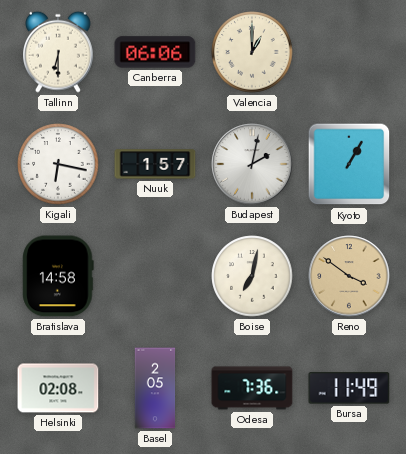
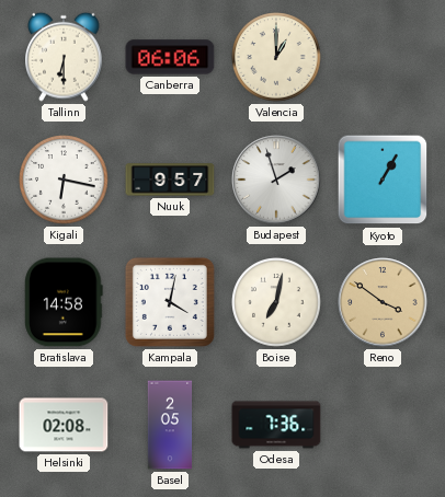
Nuuk: 1:57 -> 9:57 (170, 180)
Budapest: 2:02 -> 1:57 (276, 180)
Kampala: none -> 4:02 (170, 302)
Bursa: 11:49 -> none (349, 388)
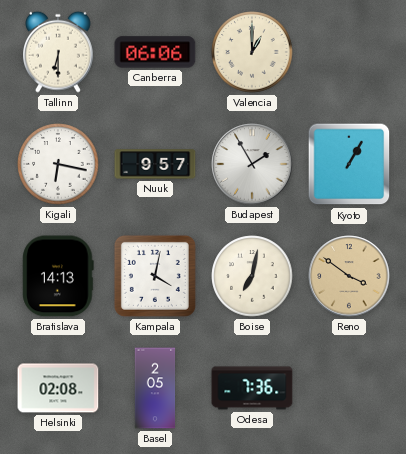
Budapest: 1:57 -> 1:55 (252, 164)
Bratislava: 14:58 -> 14:13 (58, 276)
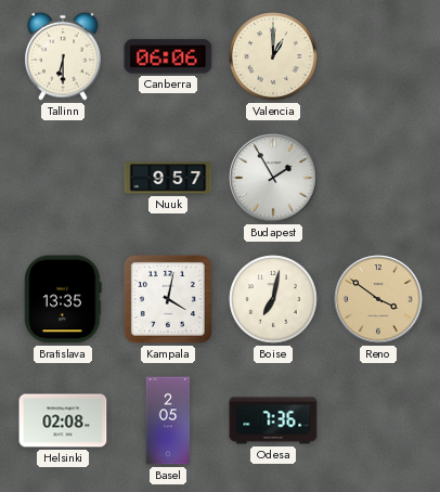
Kigali: 6:17 -> none (58, 164)
Kyoto: 1:05 -> none (349, 164)
Bratislava: 14:13 -> 13:35 (63, 299)
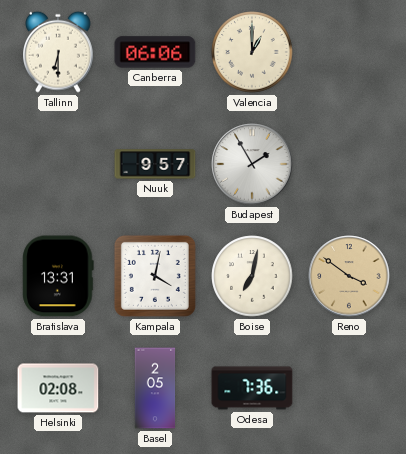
Bratislava: 13:35 -> 13:31 (58, 276)
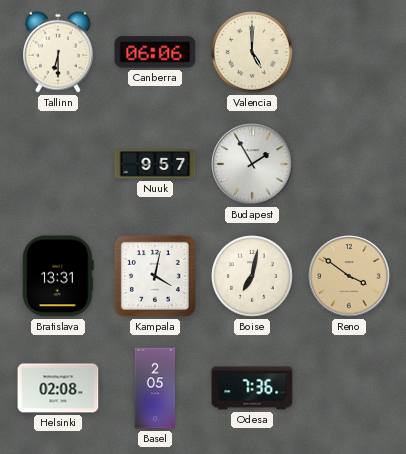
Valencia: 1:00 -> 5:00 (252, 52)
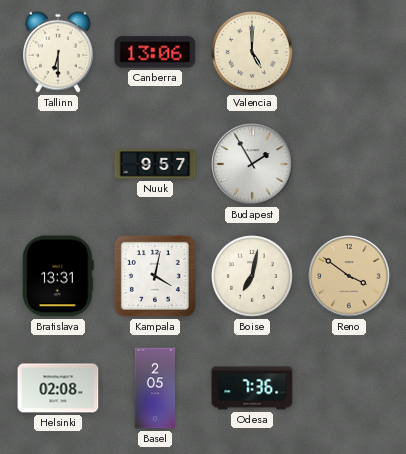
Canberra: 06:06 -> 13:06 (155, 52)
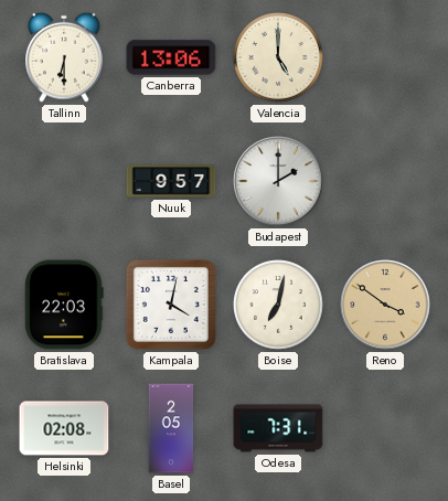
Budapest: 1:55 -> 2:00 (278, 181)
Bratislava: 13:31 -> 22:03 (64, 305)
Odesa: 7:36 -> 7:31 (278, 428)
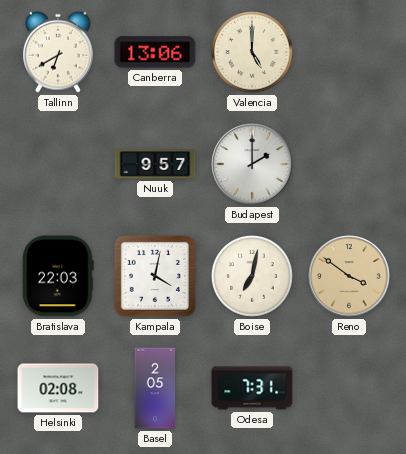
Tallinn: 6:30 -> 6:40 (59, 52)
